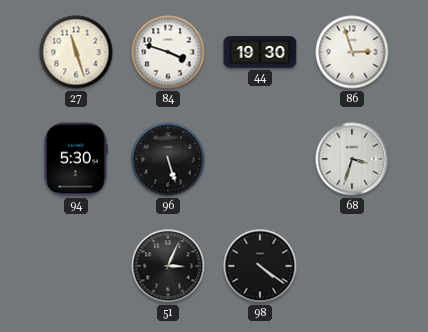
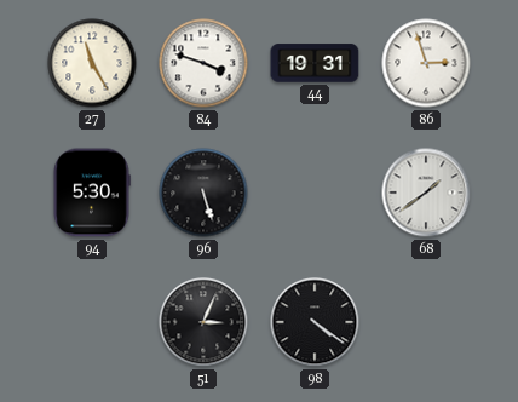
27: 11:27 -> 11:25 (92, 63)
44: 19:30 -> 19:31 (315, 63)
68: 3:33 -> 1:39 (426, 193)
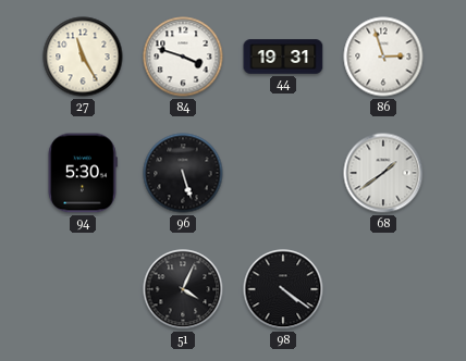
51: 3:04 -> 4:04 (183, 289)
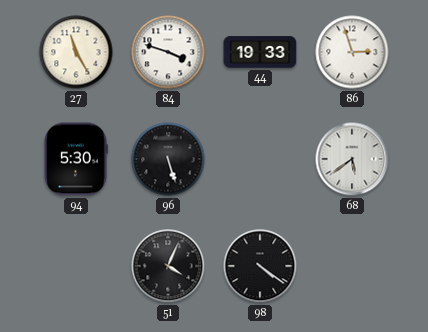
44: 19:31 -> 19:33 (260, 52)
68: 1:39 -> 5:39 (352, 159)
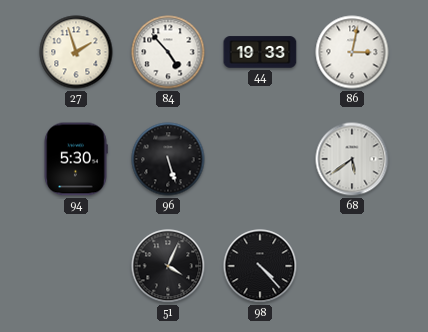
27: 11:25 -> 1:57 (76, 52)
84: 3:48 -> 4:53 (168, 52)
86: 2:57 -> 3:02 (352, 52)
98: 4:21 -> 4:23 (260, 266)
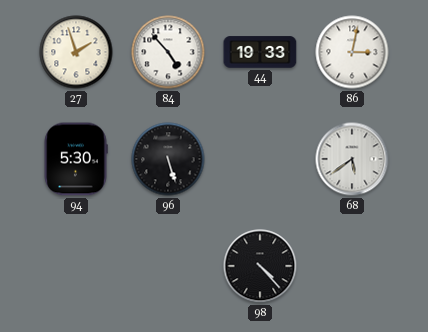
51: 4:04 -> none (168, 266)
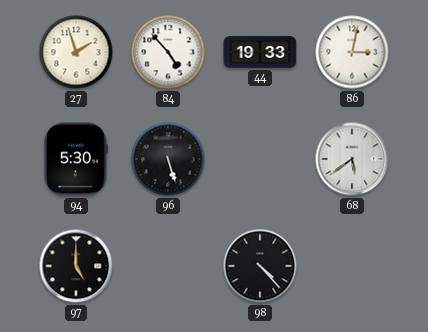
97: none -> 5:00 (76, 266)
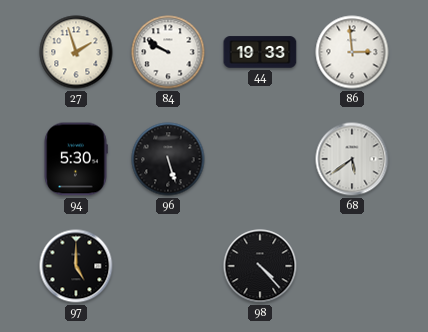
84: 4:53 -> 9:50 (168, 52)
86: 3:02 -> 2:59 (352, 52)
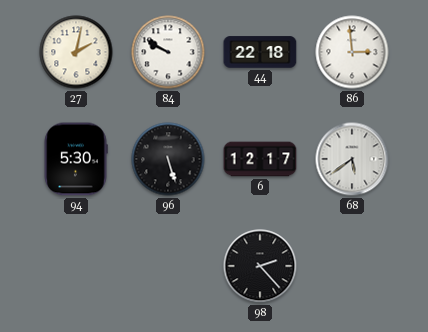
27: 1:57 -> 2:02 (76, 52)
44: 19:33 -> 22:18 (260, 52)
6: none -> 12:17 (260, 159)
97: 5:00 -> none (76, 266)
98: 4:23 -> 2:23 (260, 266)
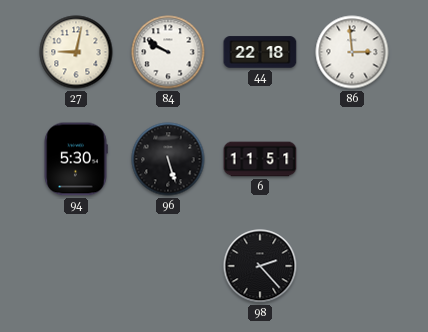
27: 2:02 -> 9:02 (76, 52)
6: 12:17 -> 11:51 (260, 159)
68: 5:39 -> none (352, 159)
